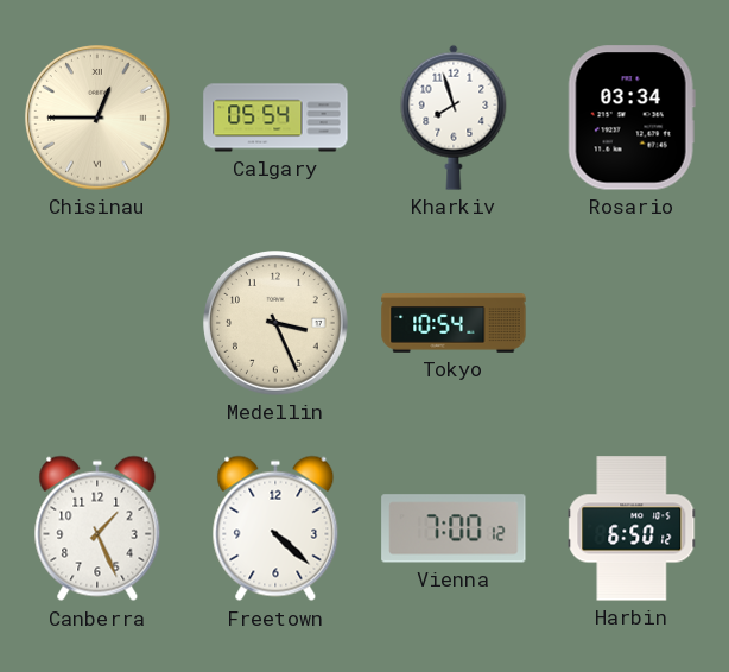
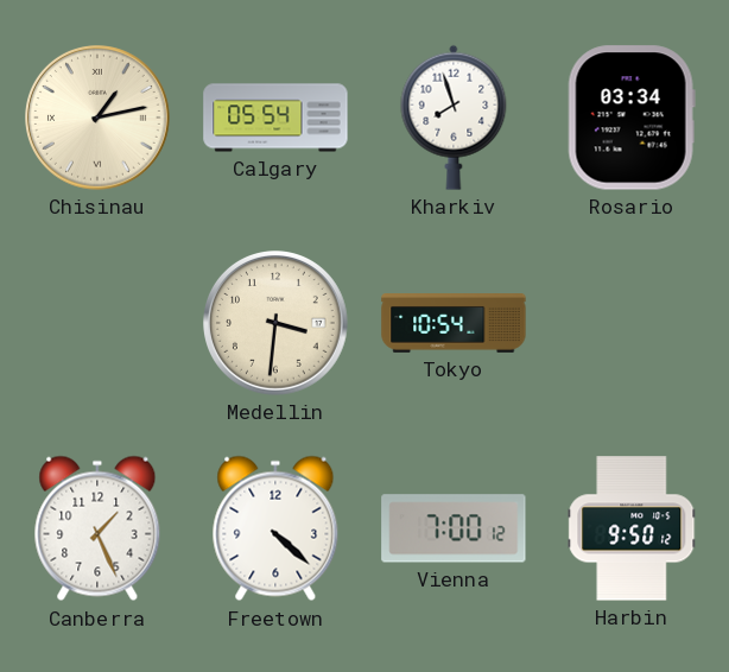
Chisinau: 12:45 -> 1:13 (99, 119)
Medellin: 3:26 -> 3:31 (277, 324)
Harbin: 6:50 -> 9:50 (632, 528)
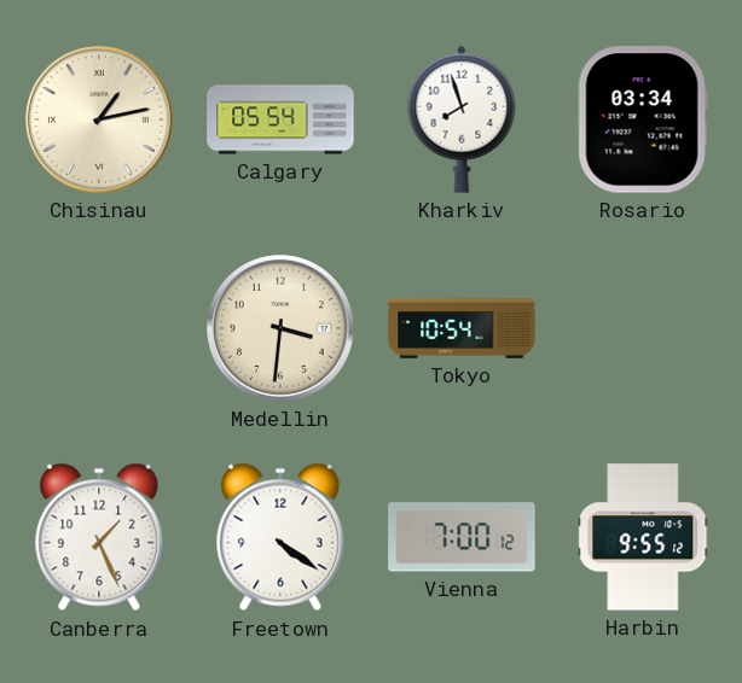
Freetown: 4:22 -> 4:21 (280, 537)
Harbin: 9:50 -> 9:55 (643, 537)
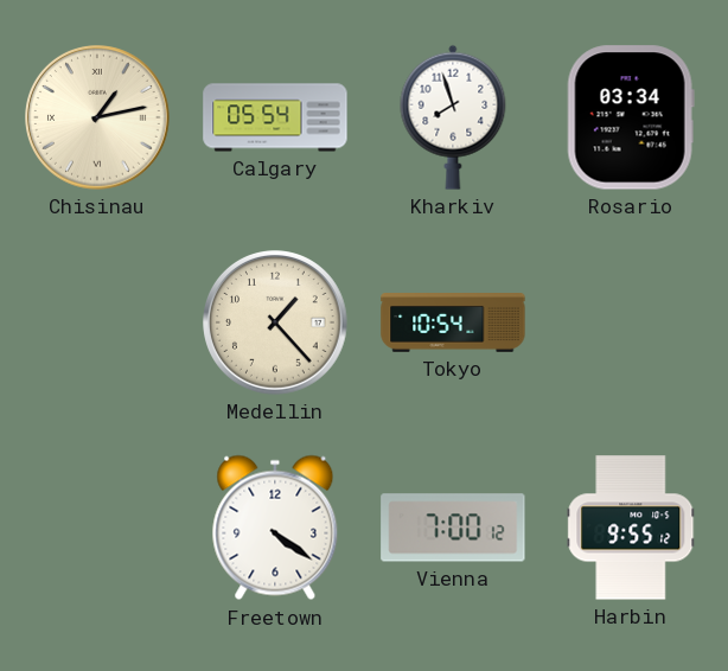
Medellin: 3:31 -> 1:23 (276, 324)
Canberra: 1:26 -> none (99, 537)
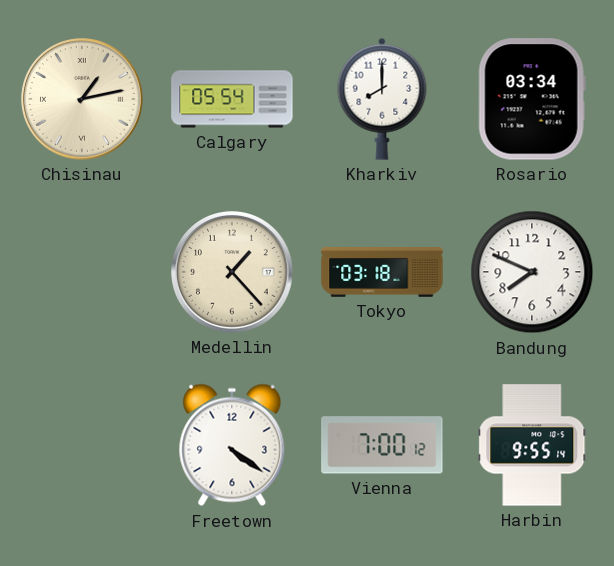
Kharkiv: 7:57 -> 8:00 (382, 99)
Tokyo: 10:54 -> 03:18 (382, 273)
Bandung: none -> 7:49 (532, 272)
Harbin: 9:55:12 -> 9:55:14 (532, 445)
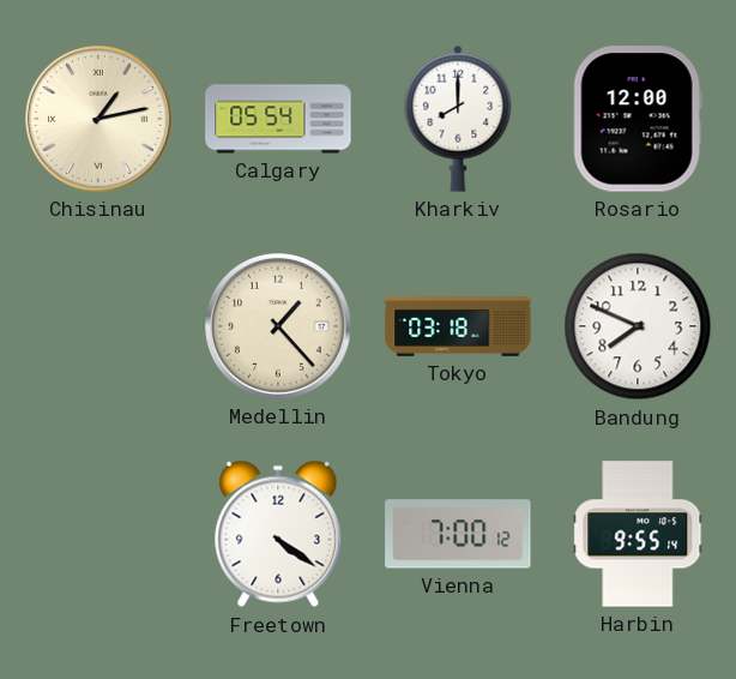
Rosario: 03:34 -> 12:00 (638, 119)
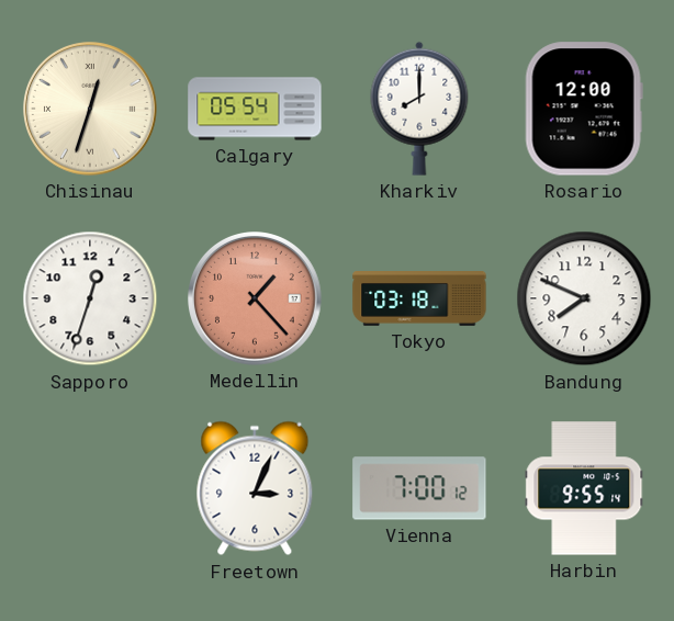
Chisinau: 1:13 -> 12:33 (91, 110)
Sapporo: none -> 12:33 (90, 298)
Medellin dial: cream -> salmon (256, 300)
Freetown: 4:21 -> 3:04 (255, 488)
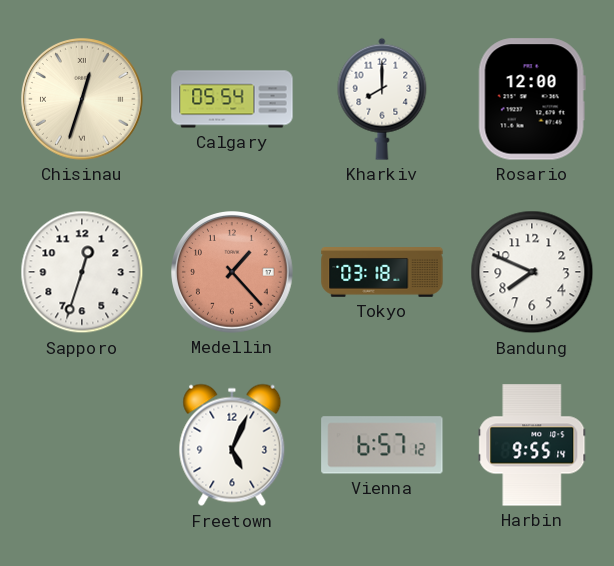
Freetown: 3:04 -> 5:04 (232, 445)
Vienna: 7:00 -> 6:57 (382, 445)
